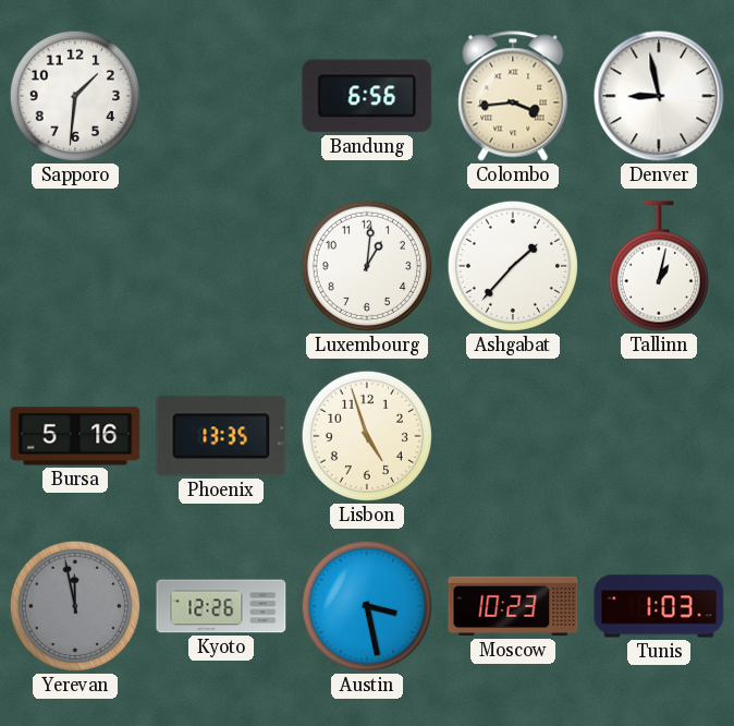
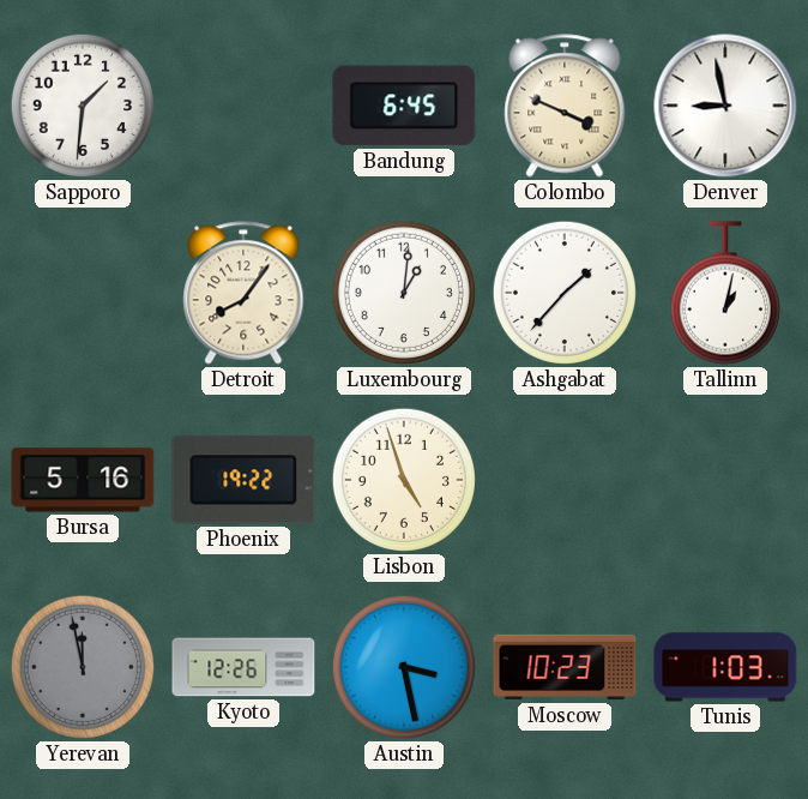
Bandung: 6:56 -> 6:45 (404, 106)
Colombo: 3:44 -> 3:49 (565, 106)
Detroit: none -> 8:06 (243, 293)
Phoenix: 13:35 -> 19:22 (243, 480)
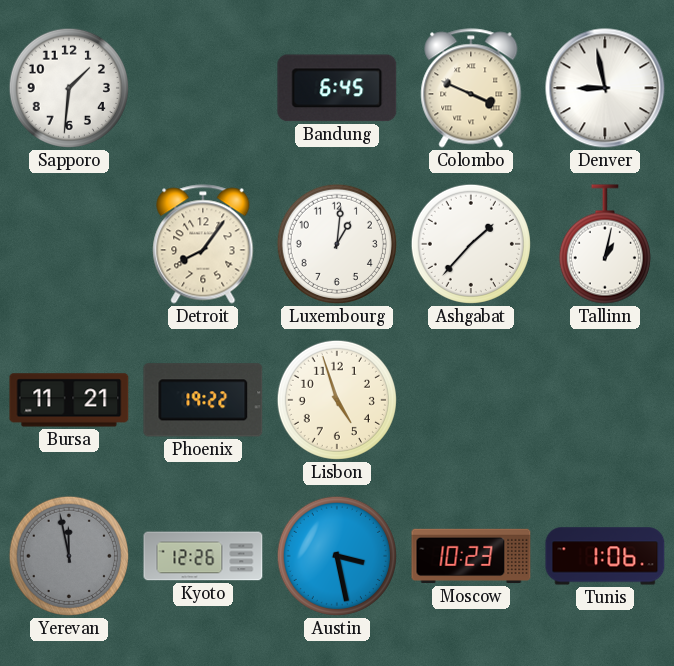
Bursa: 5:16 -> 11:21 (69, 400)
Tunis: 1:03 -> 1:06 (605, 556)
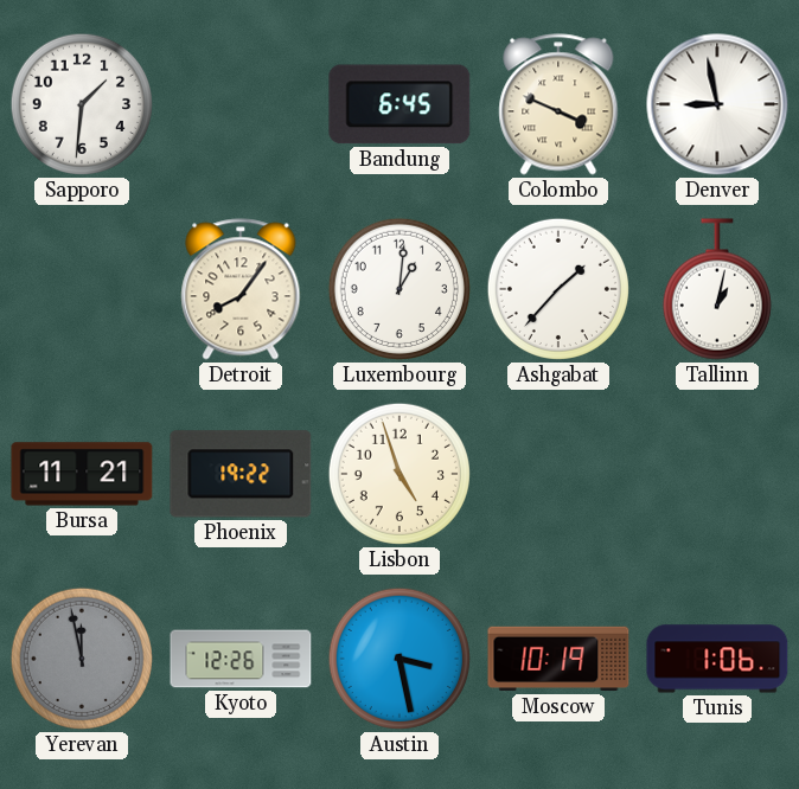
Moscow: 10:23 -> 10:19 (558, 659)
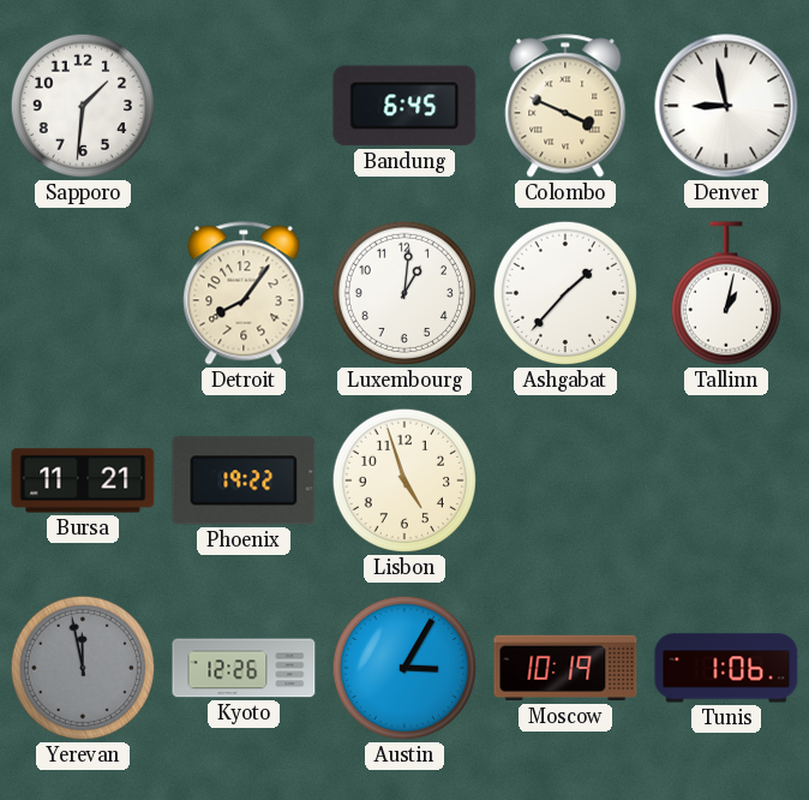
Austin: 3:28 -> 3:05 (404, 668)
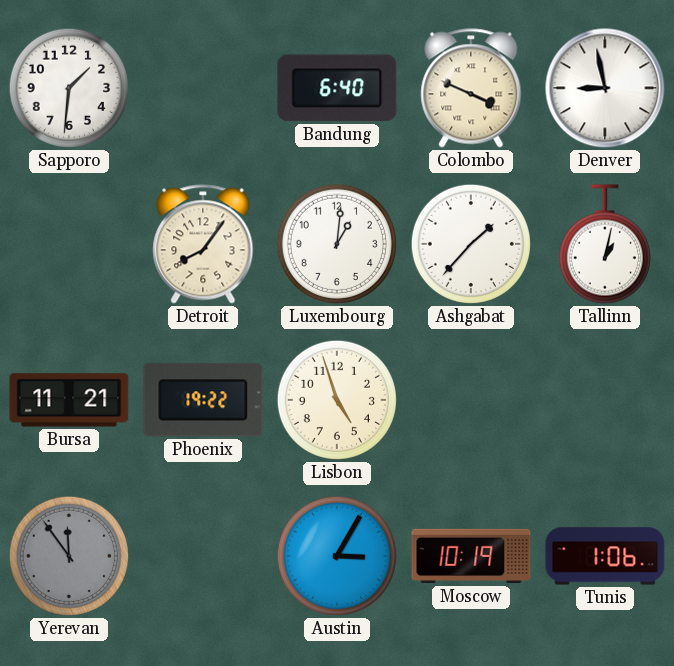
Bandung: 6:45 -> 6:40 (337, 88)
Yerevan: 11:58 -> 11:54 (69, 556)
Kyoto: 12:26 -> none (244, 668)
